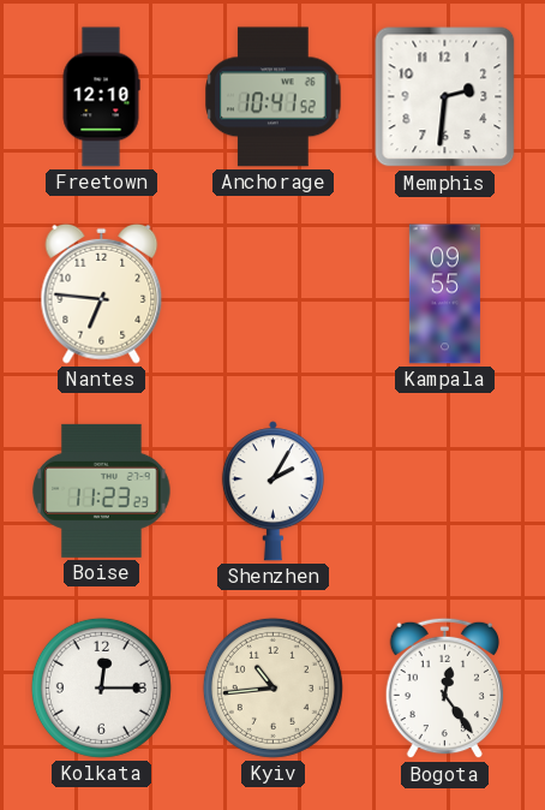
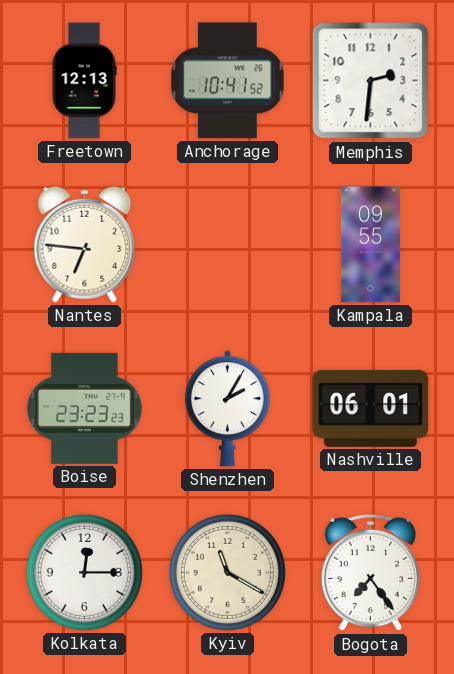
Freetown: 12:10 -> 12:13 (84, 81)
Boise: 11:23 -> 23:23 (85, 408)
Nashville: none -> 06:01 (371, 408)
Kyiv: 10:44 -> 11:20 (227, 572)
Bogota: 12:24 -> 7:24 (370, 573)
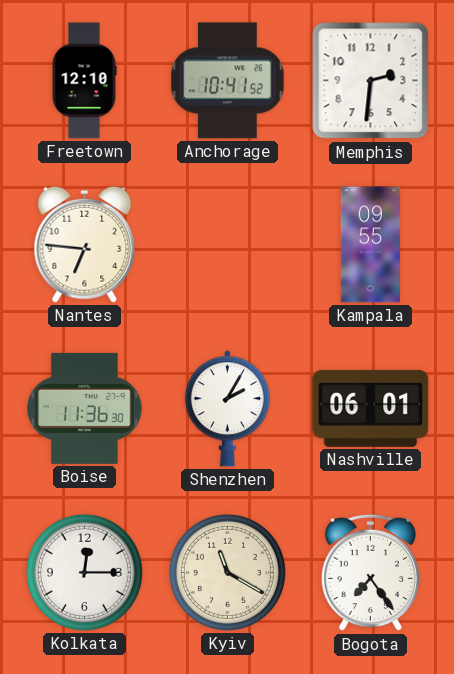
Freetown: 12:13 -> 12:10 (84, 81)
Boise: 23:23 -> 11:36 (85, 408)
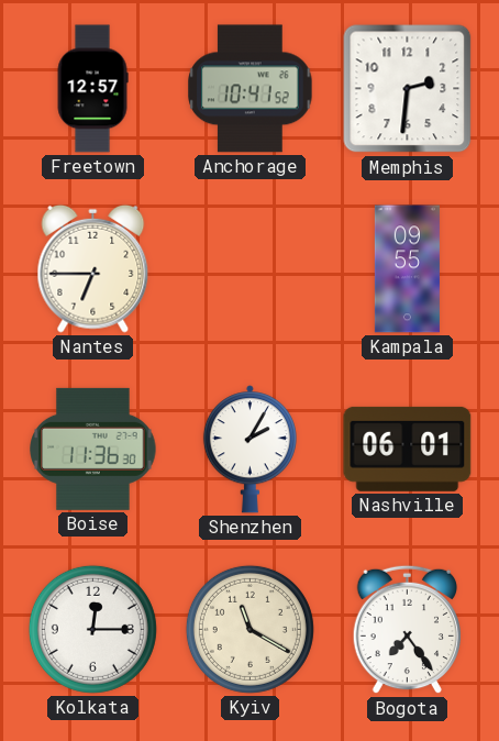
Freetown: 12:10 -> 12:57 (92, 89)
Nantes: 6:46 -> 6:45 (93, 268)
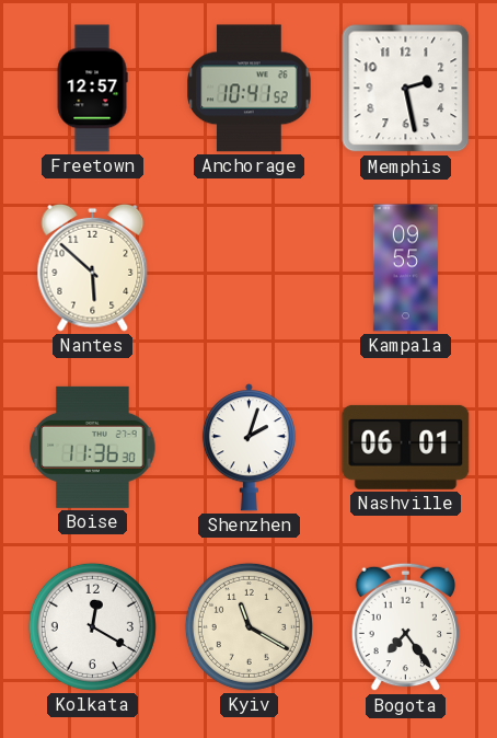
Memphis: 2:31 -> 2:28 (406, 89)
Nantes: 6:45 -> 5:52 (93, 267)
Shenzhen: 2:05 -> 2:03 (248, 448)
Kolkata: 12:15 -> 12:20 (92, 626)
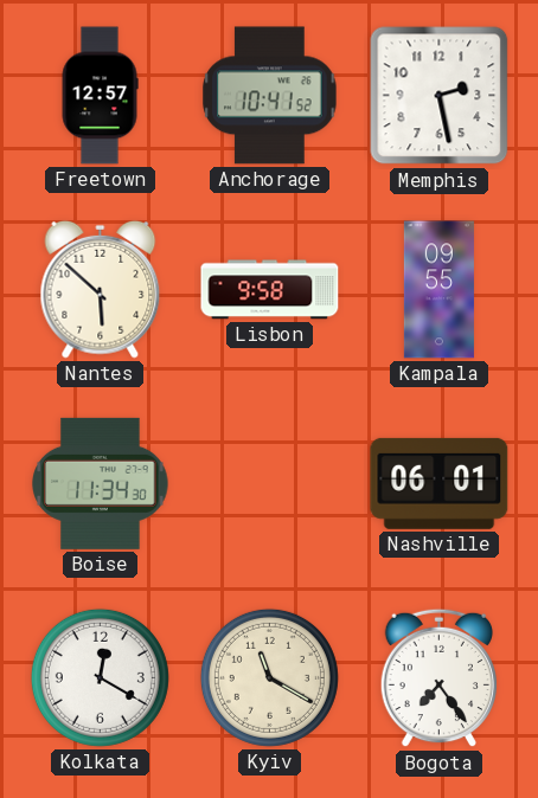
Lisbon: none -> 9:58 (270, 290)
Boise: 11:36 -> 11:34 (101, 483)
Shenzhen: 2:03 -> none (248, 448)
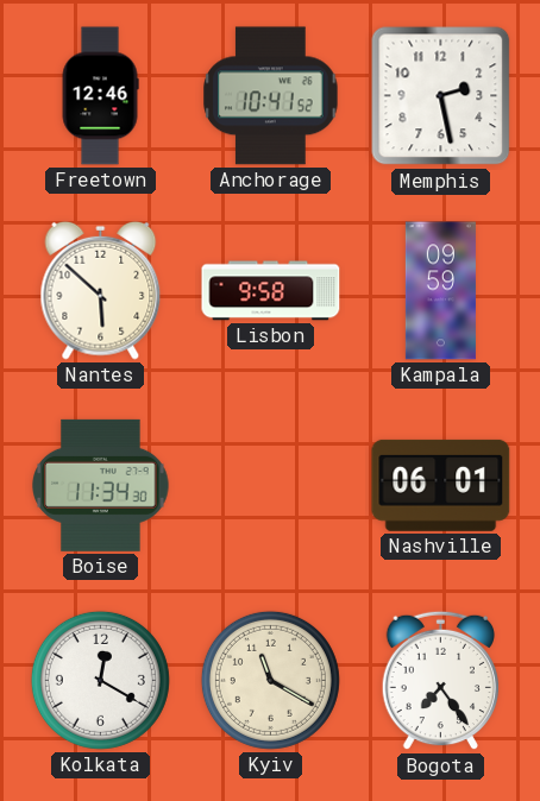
Freetown: 12:57 -> 12:46 (100, 96)
Kampala: 09:55 -> 09:59 (440, 291)
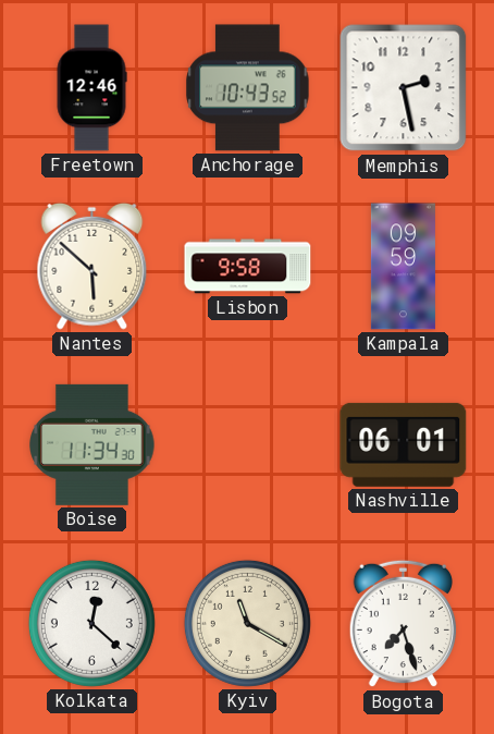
Anchorage: 10:41 -> 10:43 (248, 88)
Kolkata: 12:20 -> 12:22 (91, 623)
Bogota: 7:24 -> 7:27 (403, 624)
